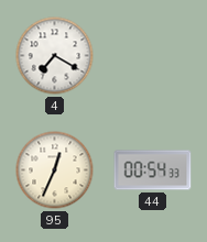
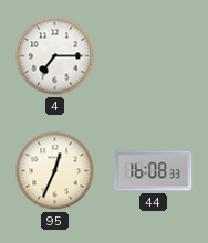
4: 7:20 -> 7:15 (55, 56)
44: 00:54 -> 16:08 (154, 171)
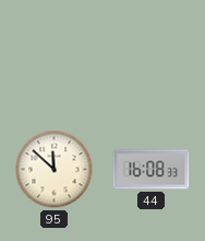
4: 7:15 -> none (55, 56)
95: 12:34 -> 11:52 (55, 170)
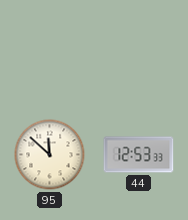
44: 16:08 -> 12:53 (139, 155)
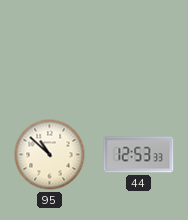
95: 11:52 -> 10:52 (50, 155)
